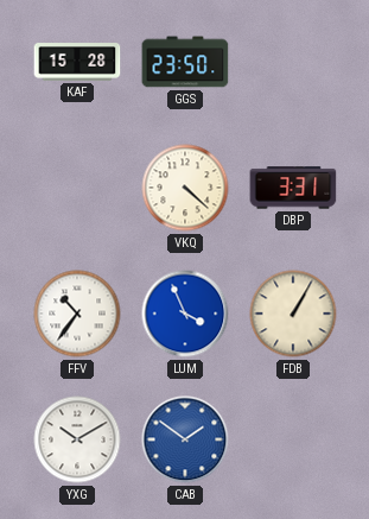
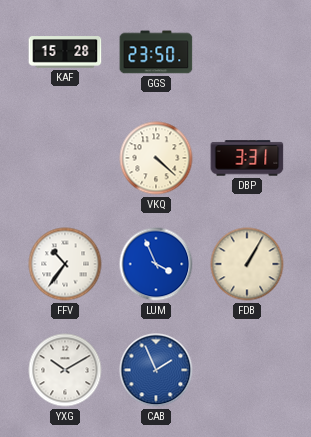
CAB: 1:51 -> 1:56 (156, 370)
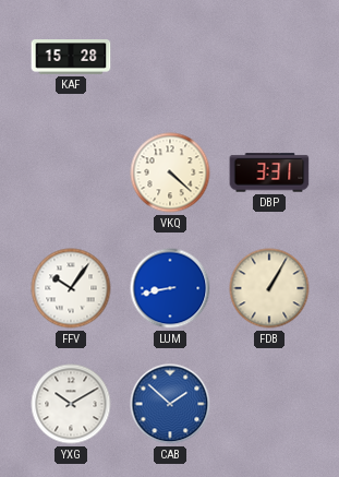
GGS: 23:50 -> none (156, 52)
FFV: 10:36 -> 10:06 (71, 288)
LUM: 3:56 -> 8:43 (170, 288)
CAB: 1:56 -> 1:52 (170, 404)
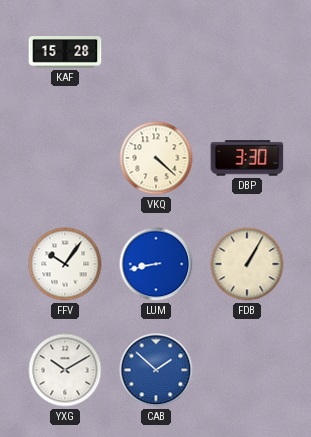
DBP: 3:31 -> 3:30 (247, 158)
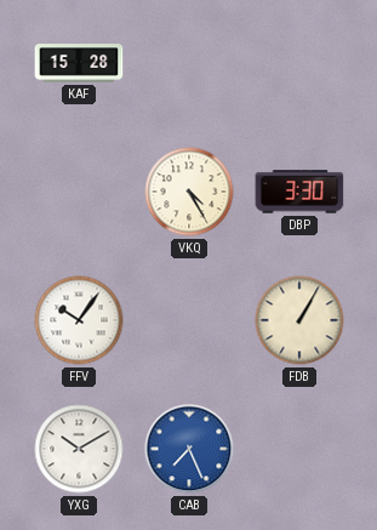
VKQ: 4:22 -> 4:25 (189, 192)
LUM: 8:43 -> none (156, 264)
CAB: 1:52 -> 7:26 (189, 449)
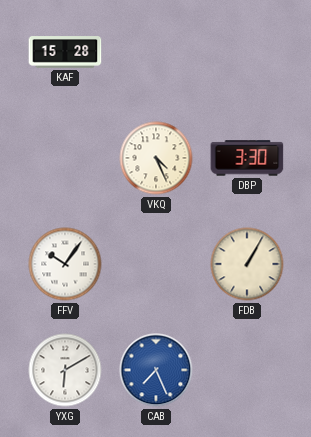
VKQ: 4:25 -> 4:26 (156, 158)
YXG: 10:10 -> 6:10 (65, 370)
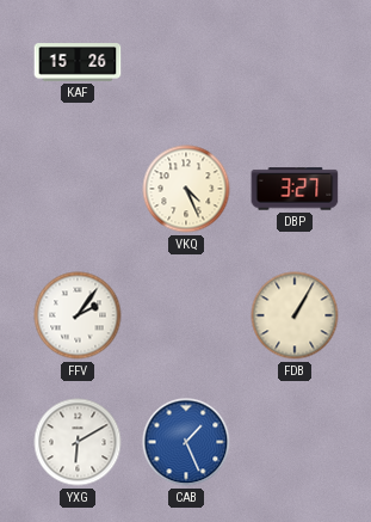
KAF: 15:28 -> 15:26 (78, 62)
DBP: 3:30 -> 3:27 (295, 189)
FFV: 10:06 -> 2:06 (78, 315)
CAB: 7:26 -> 1:26 (186, 442)
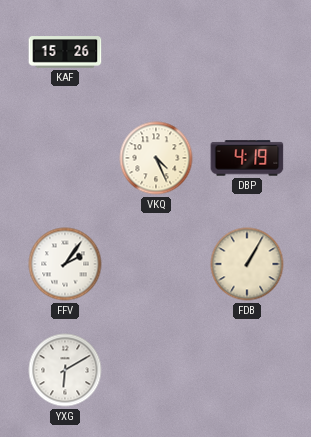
DBP: 3:27 -> 4:19 (247, 158)
CAB: 1:26 -> none (186, 442)
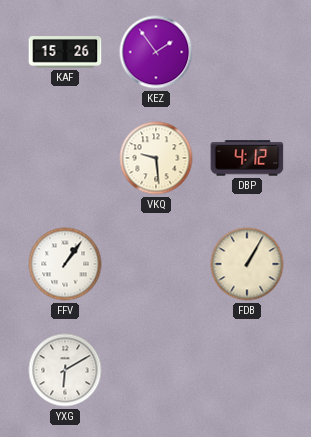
KEZ: none -> 1:54 (156, 52)
VKQ: 4:26 -> 9:29 (156, 158)
DBP: 4:19 -> 4:12 (247, 158)
FFV: 2:06 -> 1:06 (65, 264)
